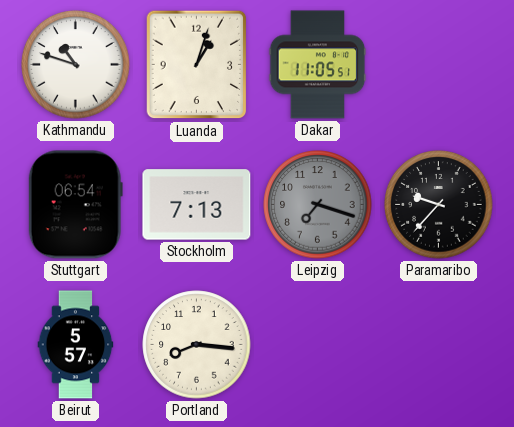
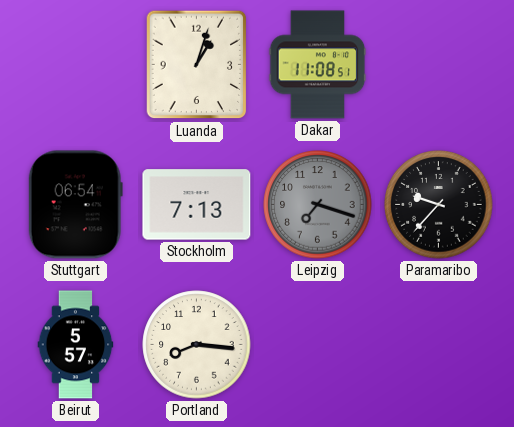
Kathmandu: 10:48 -> none (76, 65)
Dakar: 11:05 -> 11:08 (318, 65)
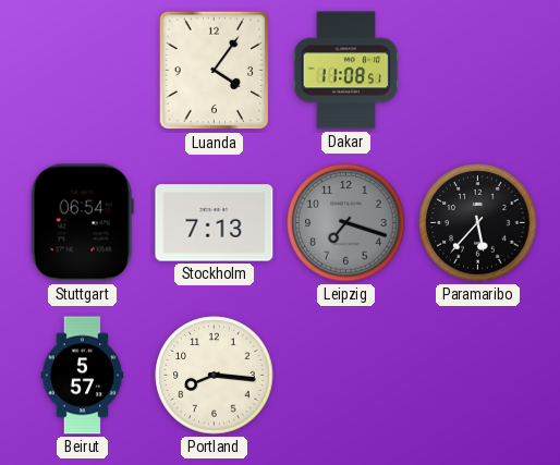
Luanda: 1:03 -> 4:06 (215, 71)
Paramaribo: 9:37 -> 5:37 (478, 223)
